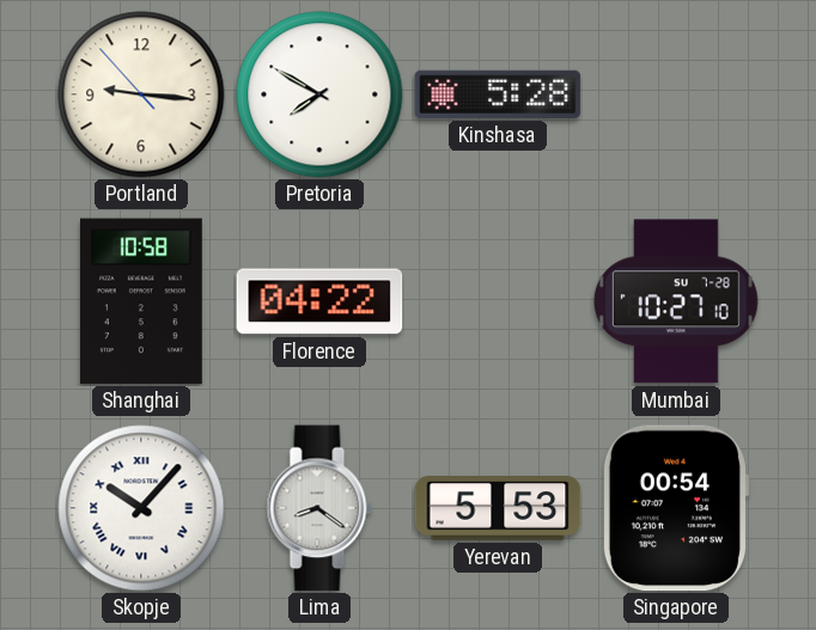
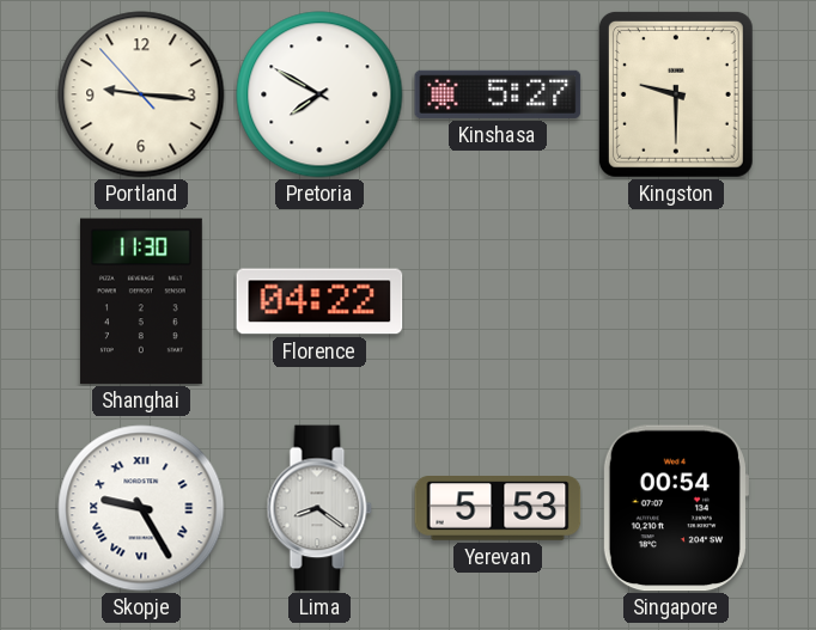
Kinshasa: 5:28 -> 5:27 (498, 94)
Kingston: none -> 9:30 (676, 94)
Shanghai: 10:58 -> 11:30 (141, 301)
Mumbai: 10:27 -> none (676, 301)
Skopje: 10:07 -> 9:25 (141, 508)
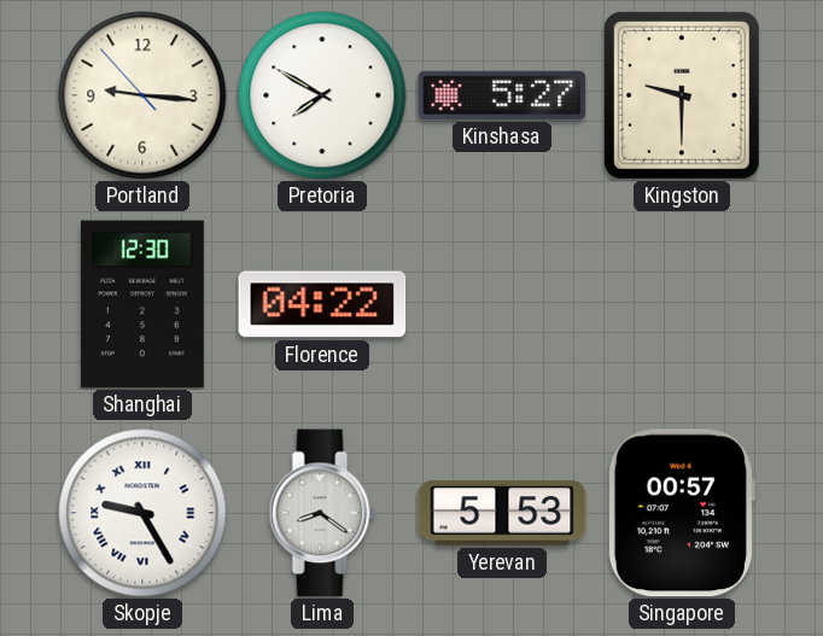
Shanghai: 11:30 -> 12:30 (142, 304)
Singapore: 00:54 -> 00:57 (681, 513)
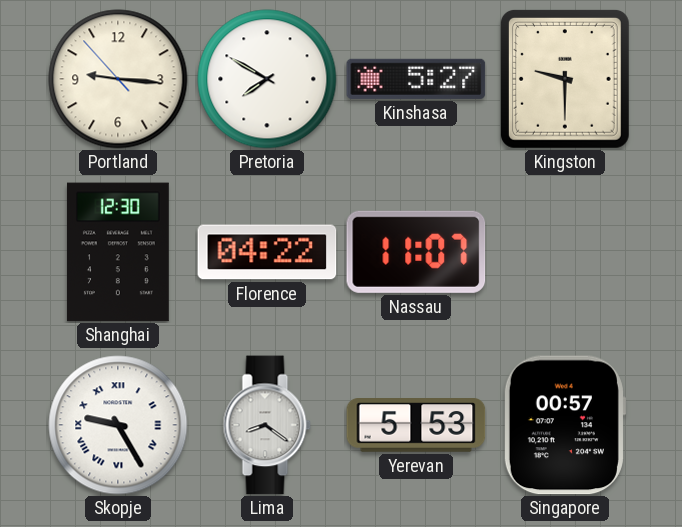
Nassau: none -> 11:07 (416, 252)
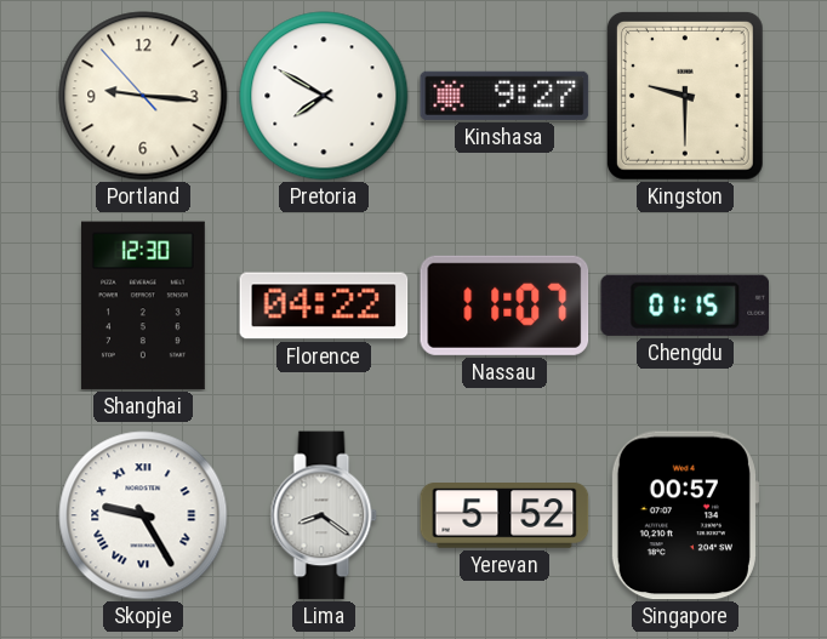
Kinshasa: 5:27 -> 9:27 (504, 96)
Chengdu: none -> 01:15 (685, 306)
Yerevan: 5:53 -> 5:52 (504, 515)
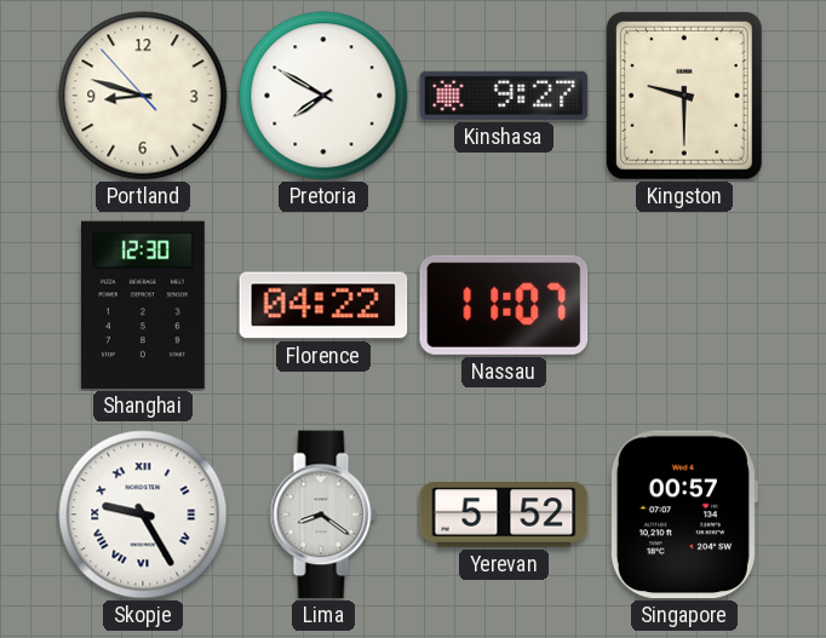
Portland: 9:15 -> 8:47 (143, 96)
Chengdu: 01:15 -> none (685, 306)
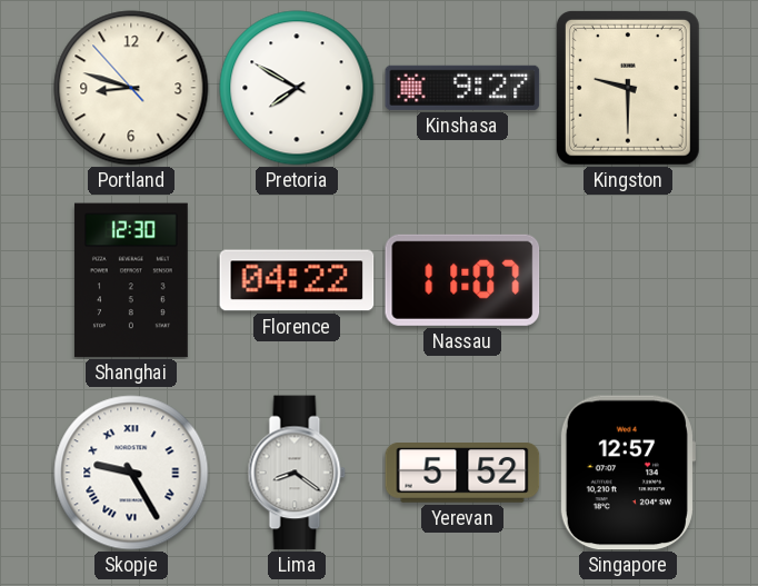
Singapore: 00:57 -> 12:57 (627, 473)
